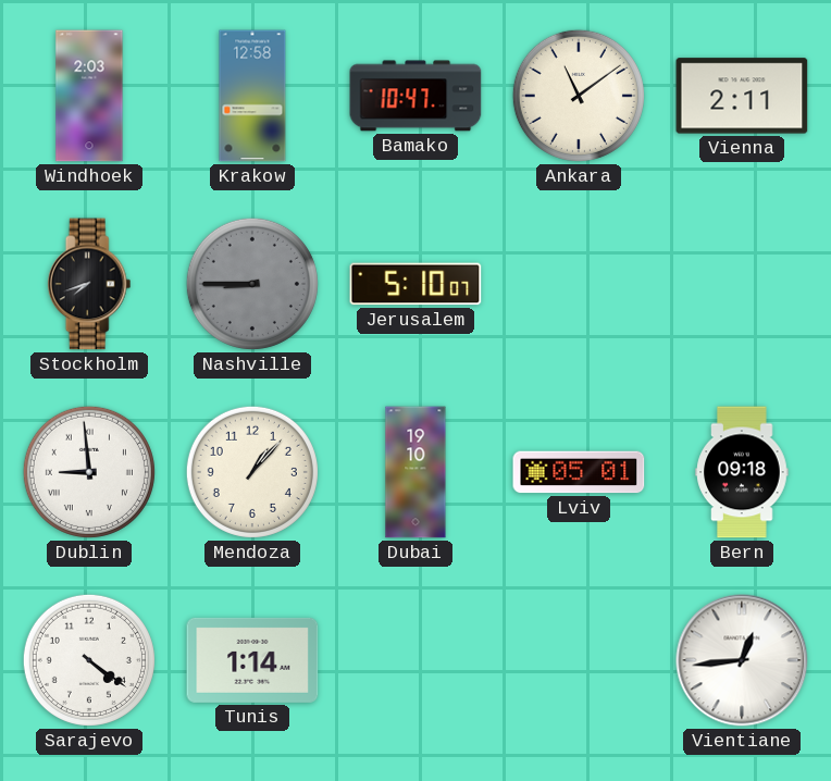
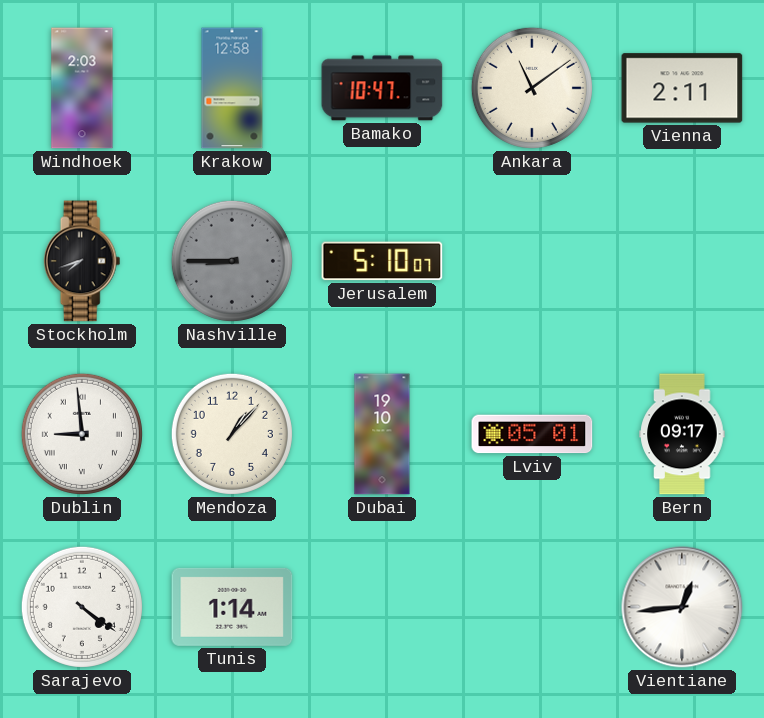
Bern: 09:18 -> 09:17 (682, 434)
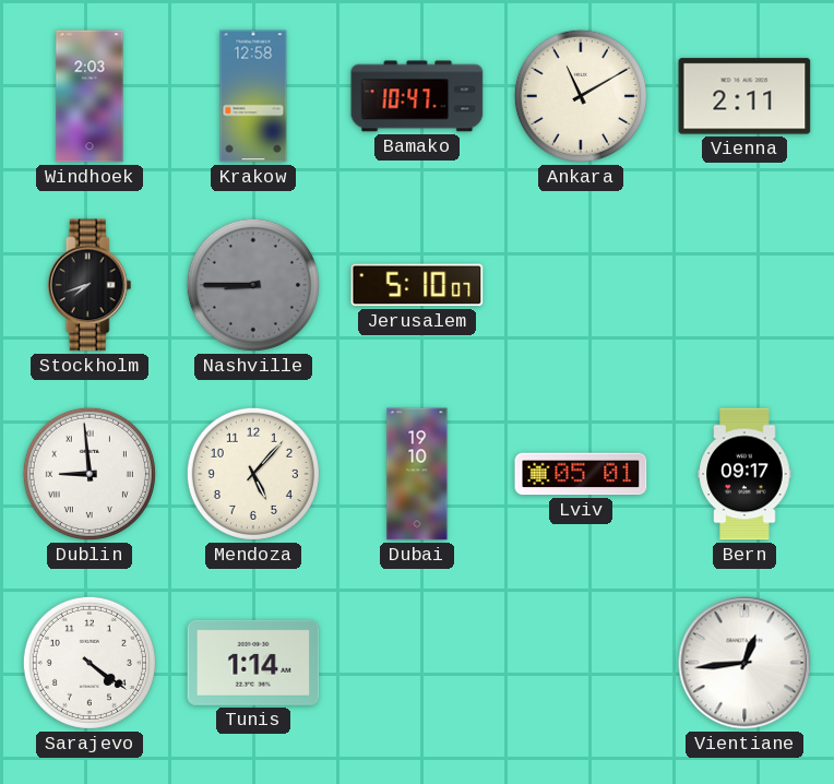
Ankara: 11:09 -> 11:10 (581, 96)
Mendoza: 1:07 -> 5:07 (253, 474)
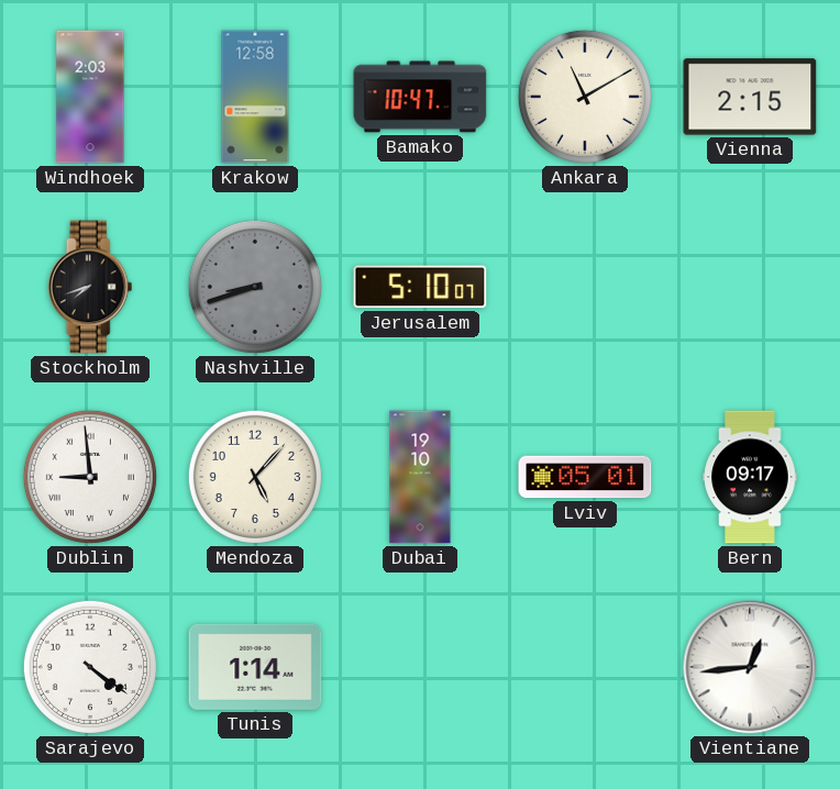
Vienna: 2:11 -> 2:15 (750, 97)
Nashville: 8:45 -> 8:42 (255, 287)
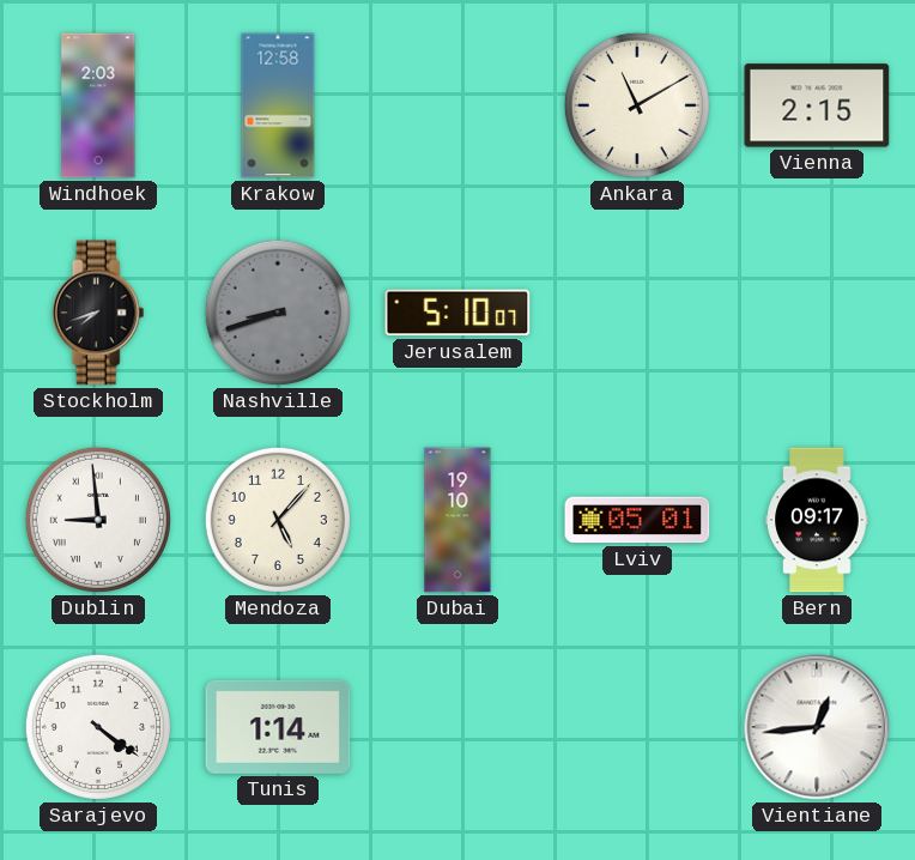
Bamako: 10:47 -> none (420, 97)
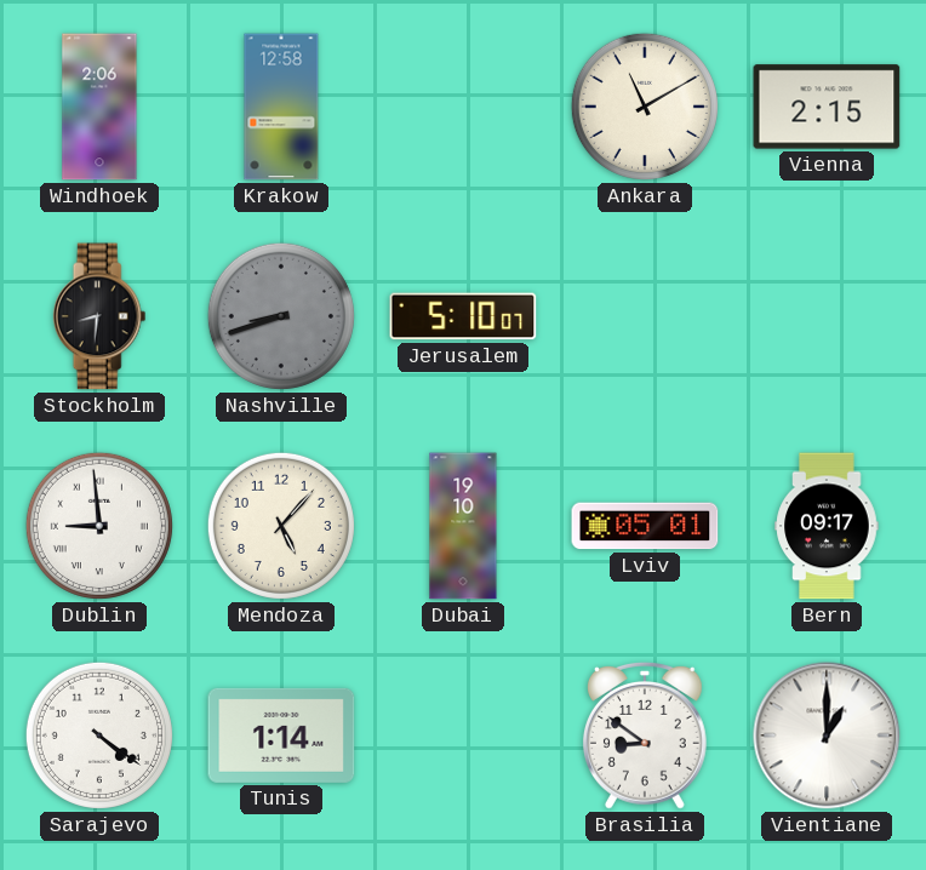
Windhoek: 2:03 -> 2:06 (99, 107)
Stockholm: 7:42 -> 8:31 (99, 316)
Brasilia: none -> 8:51 (645, 737)
Vientiane: 12:44 -> 1:00 (827, 736)
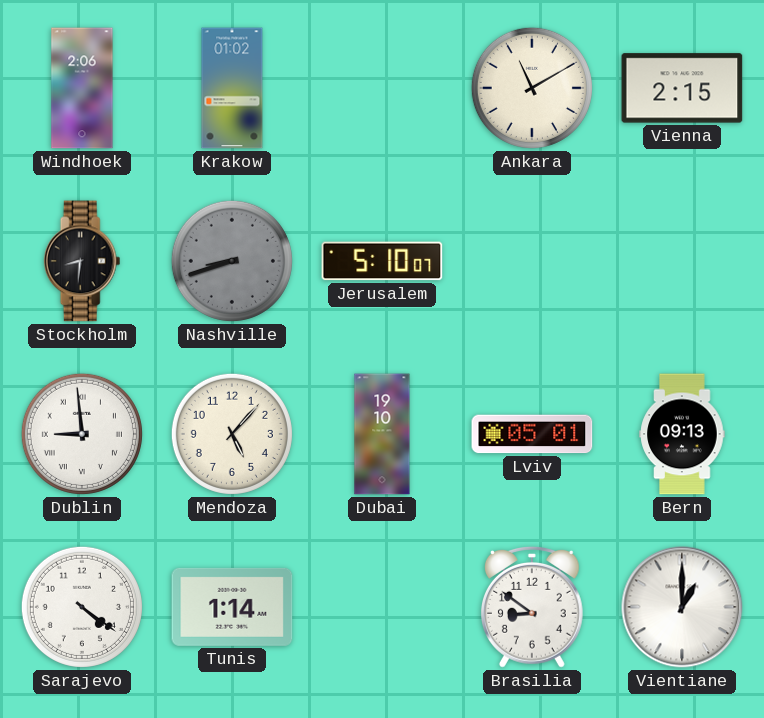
Krakow: 12:58 -> 01:02 (232, 88)
Bern: 09:17 -> 09:13 (682, 434)
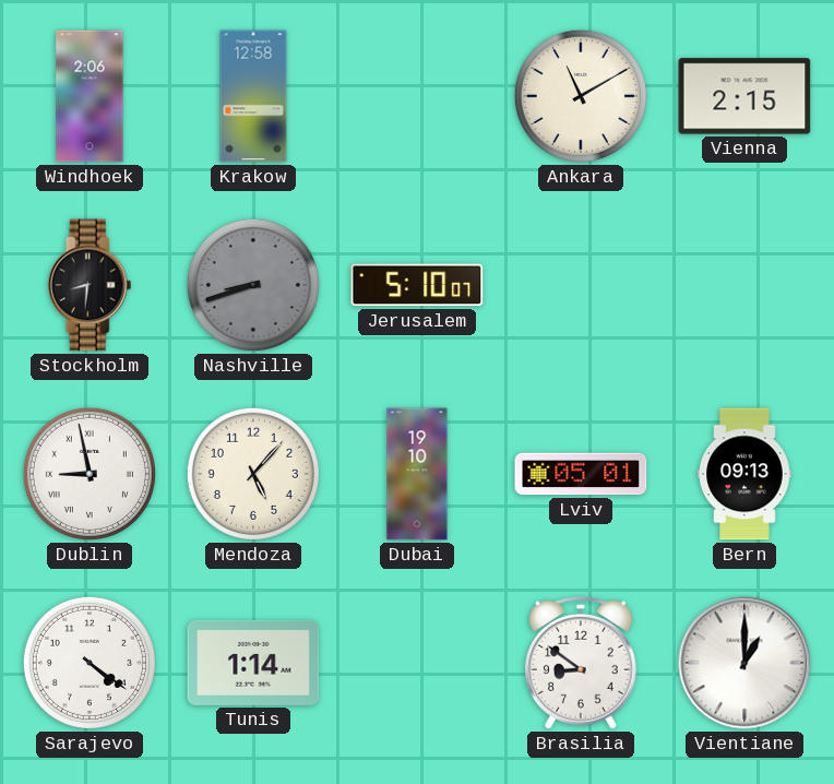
Krakow: 01:02 -> 12:58 (253, 96)
Dublin: 8:59 -> 8:58 (90, 474)
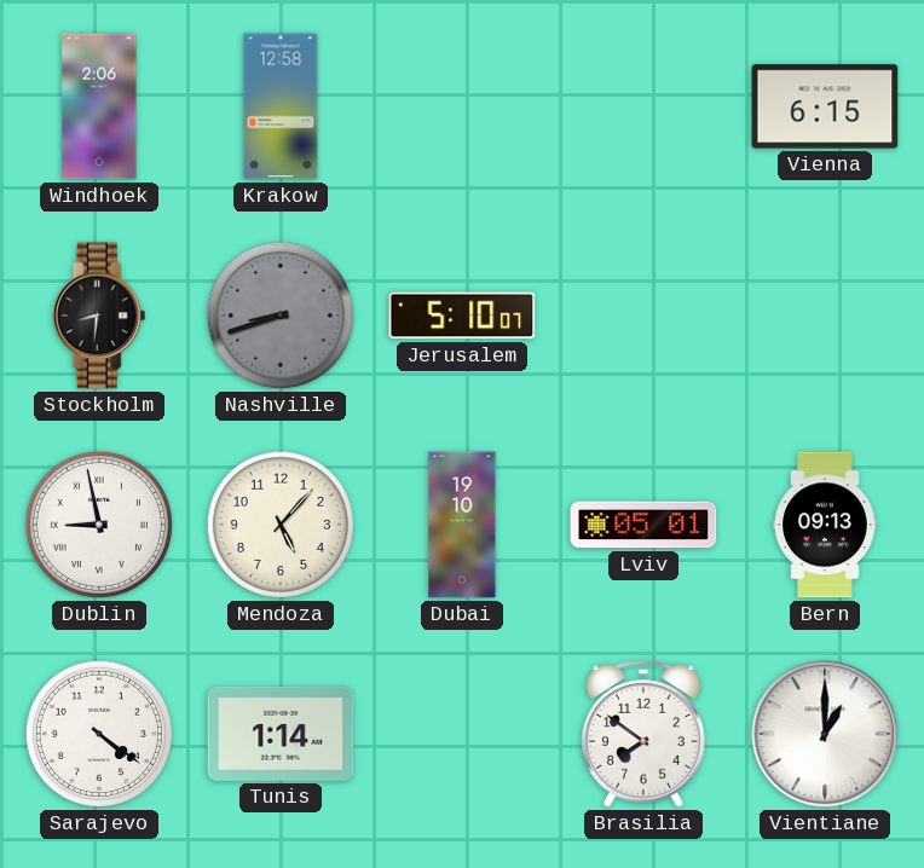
Ankara: 11:10 -> none (581, 96)
Vienna: 2:15 -> 6:15 (825, 106)
Brasilia: 8:51 -> 7:51 (643, 735)
